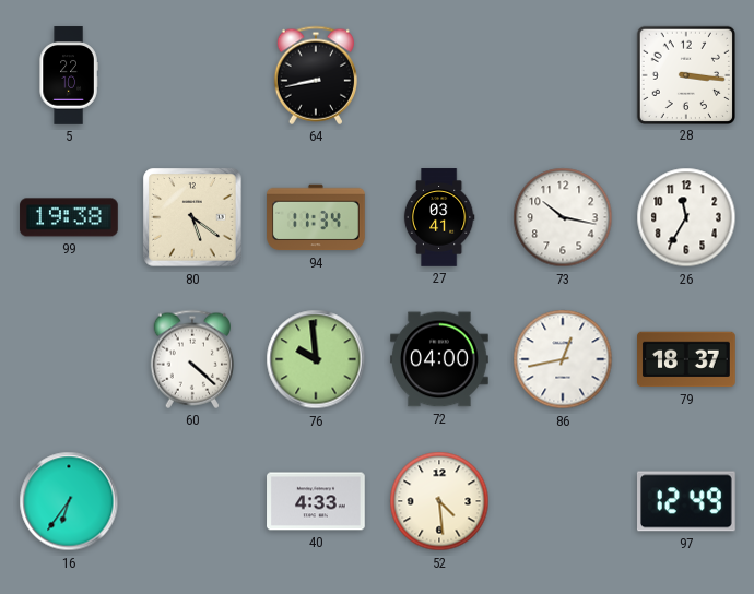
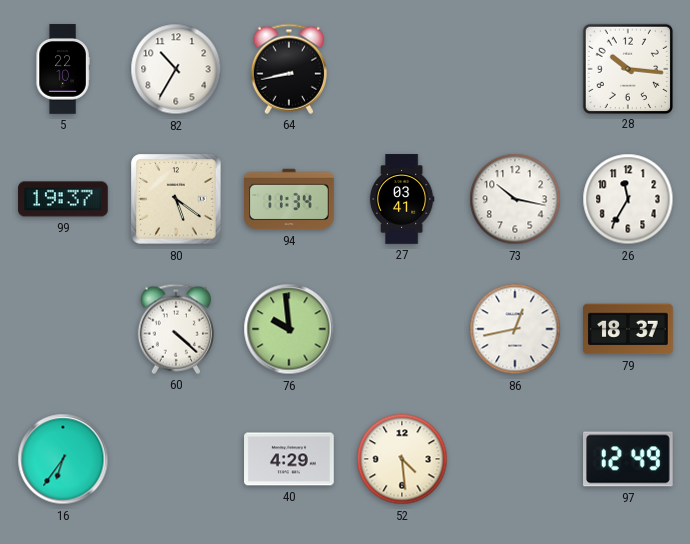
82: none -> 10:35 (176, 69)
28: 3:16 -> 10:16 (627, 68)
99: 19:38 -> 19:37 (63, 199)
72: 04:00 -> none (439, 359)
40: 4:33 -> 4:29 (289, 459)
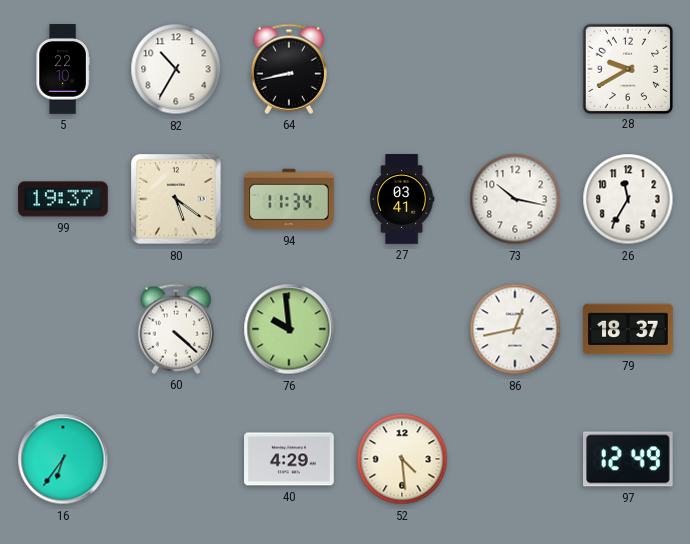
28: 10:16 -> 9:40 (627, 68)
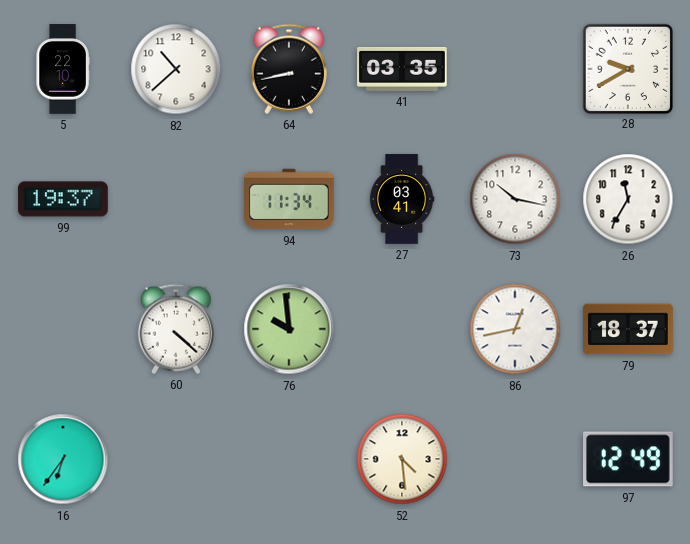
82: 10:35 -> 10:38 (176, 69)
41: none -> 03:35 (402, 69)
80: 5:21 -> none (176, 199)
40: 4:29 -> none (289, 459)
